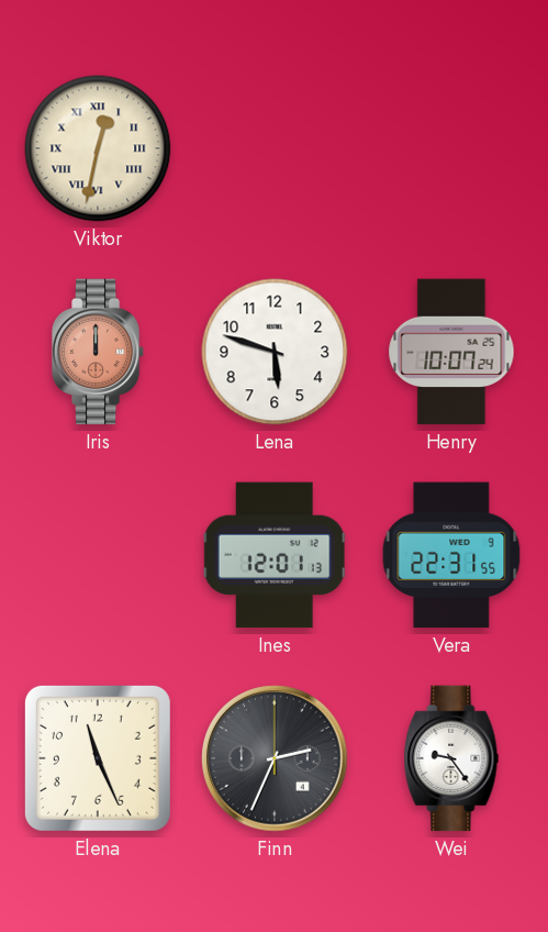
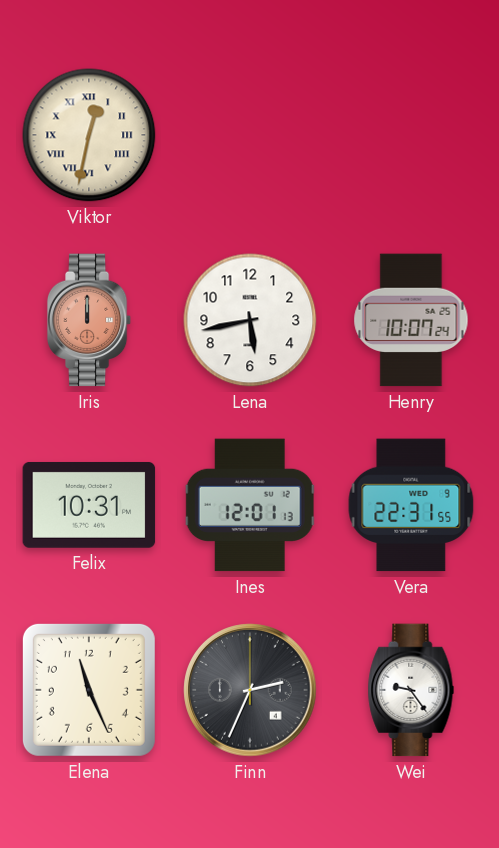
Lena: 5:48 -> 5:43 (250, 320)
Felix: none -> 10:31 (89, 505)
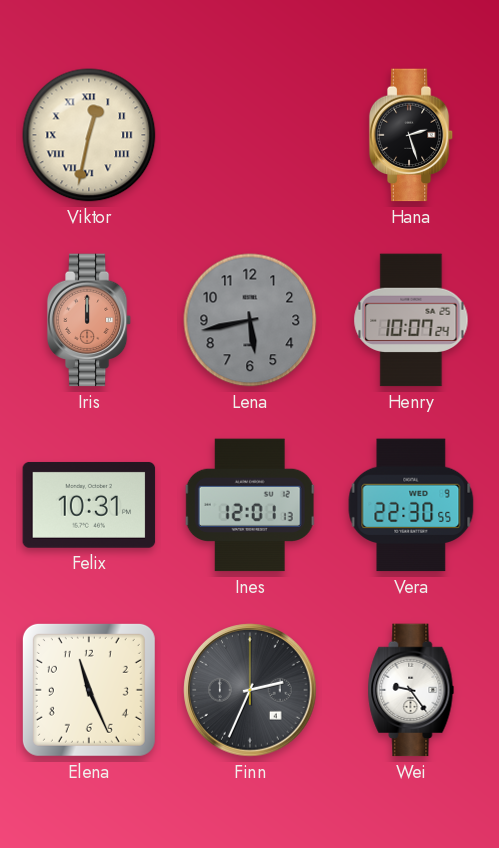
Hana: none -> 2:27 (411, 135)
Lena dial: white -> grey (250, 320)
Vera: 22:31 -> 22:30 (411, 505)
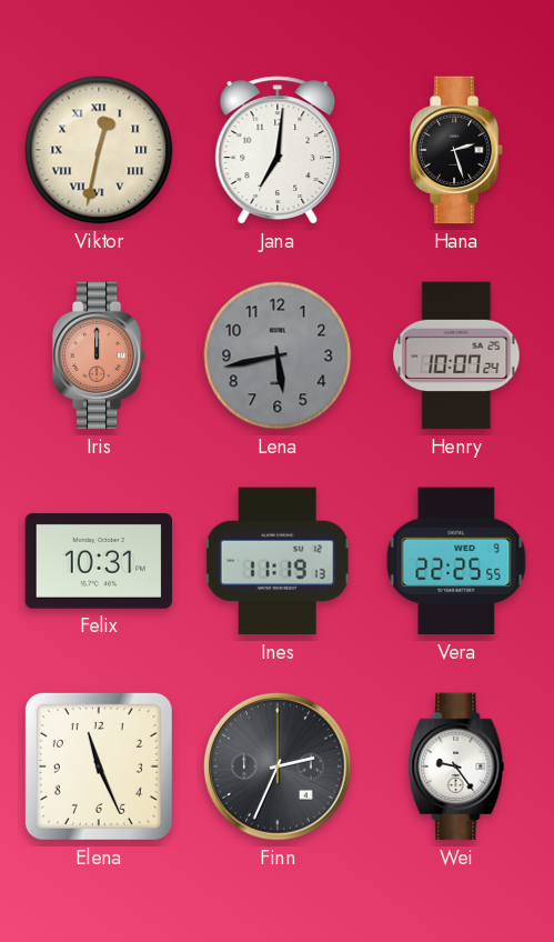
Jana: none -> 7:01 (278, 150)
Ines: 12:01 -> 11:19 (278, 561)
Vera: 22:30 -> 22:25 (456, 561)
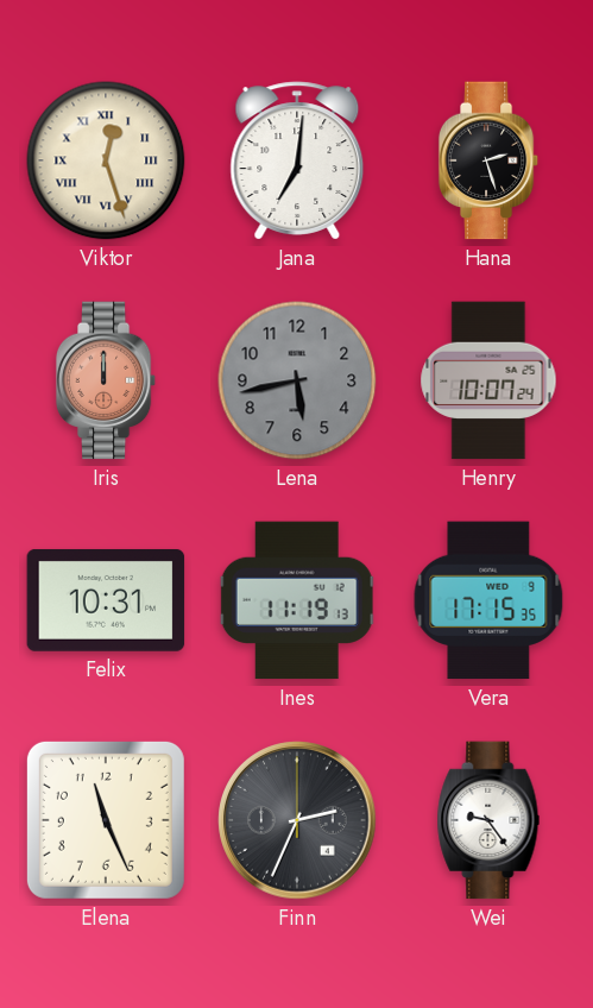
Viktor: 12:32 -> 12:27 (106, 160)
Vera: 22:25 -> 17:15 (488, 600)
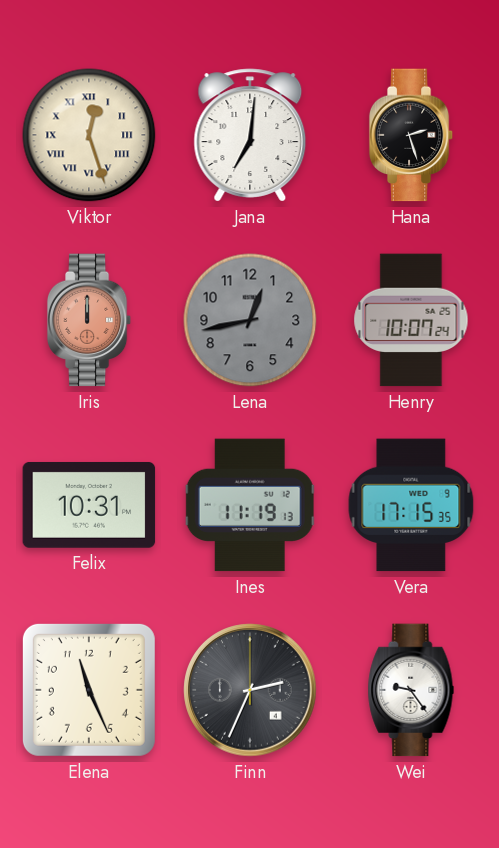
Lena: 5:43 -> 12:43 (250, 320)
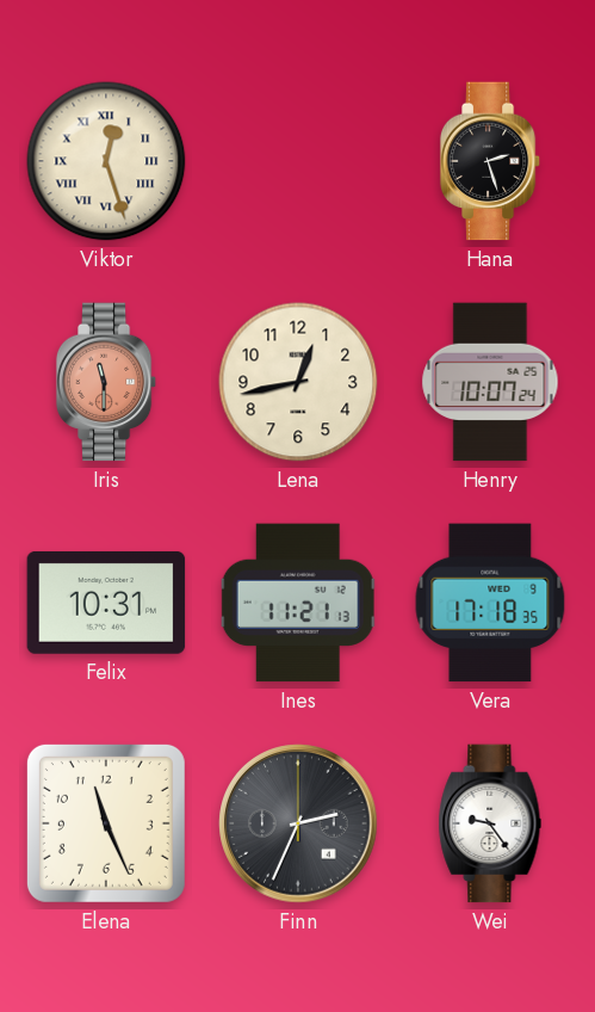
Jana: 7:01 -> none (250, 135)
Iris: 12:00 -> 11:30 (106, 382)
Lena dial: grey -> cream (298, 382)
Ines: 11:19 -> 11:21 (298, 603)
Vera: 17:15 -> 17:18 (490, 603)
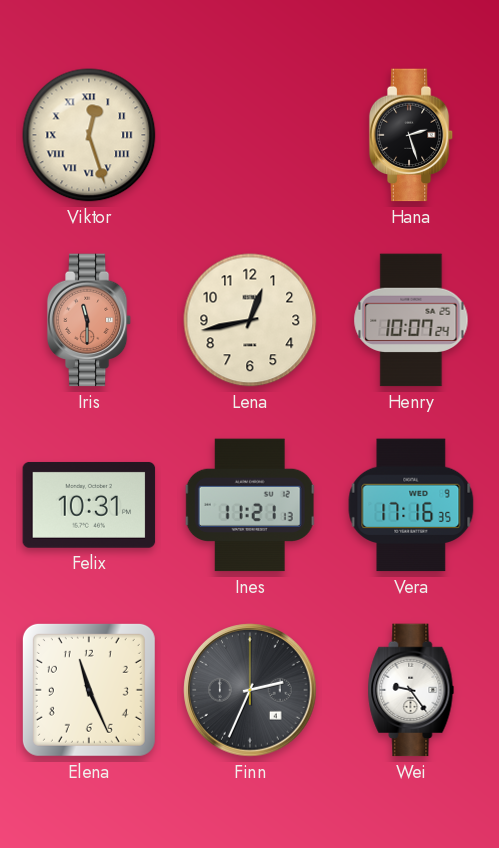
Vera: 17:18 -> 17:16 (411, 505)
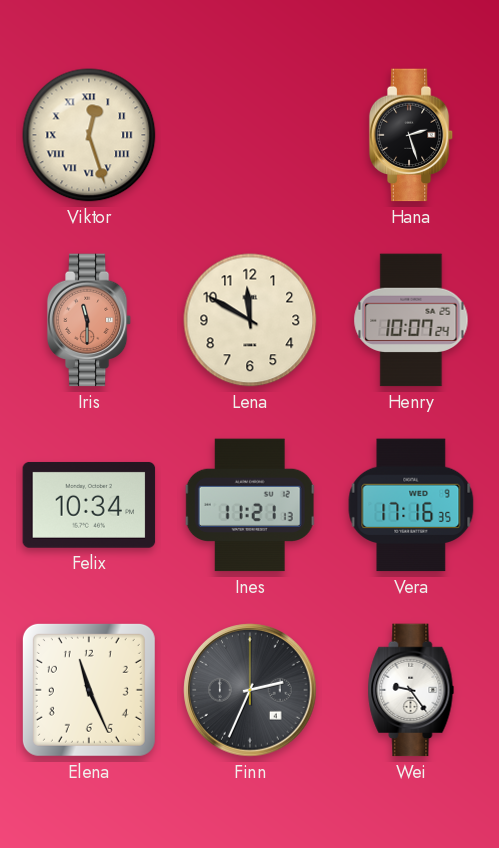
Lena: 12:43 -> 11:50 (250, 320)
Felix: 10:31 -> 10:34 (89, 505)
